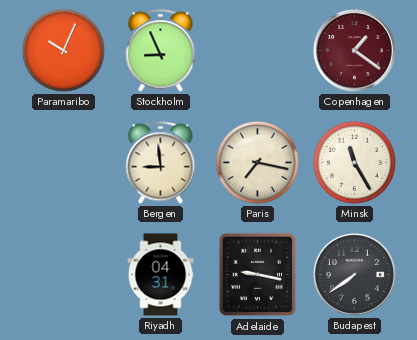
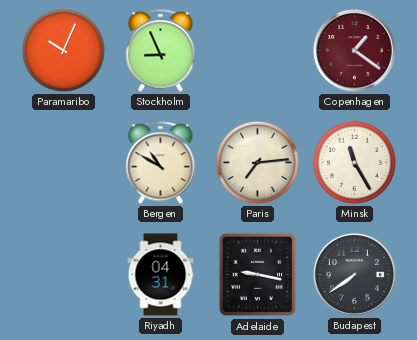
Bergen: 8:59 -> 10:50 (161, 163)
Paris: 7:17 -> 7:14 (257, 162)
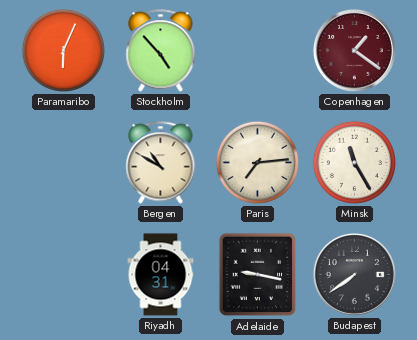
Paramaribo: 10:04 -> 6:04 (63, 50)
Stockholm: 8:56 -> 4:53 (161, 51)
